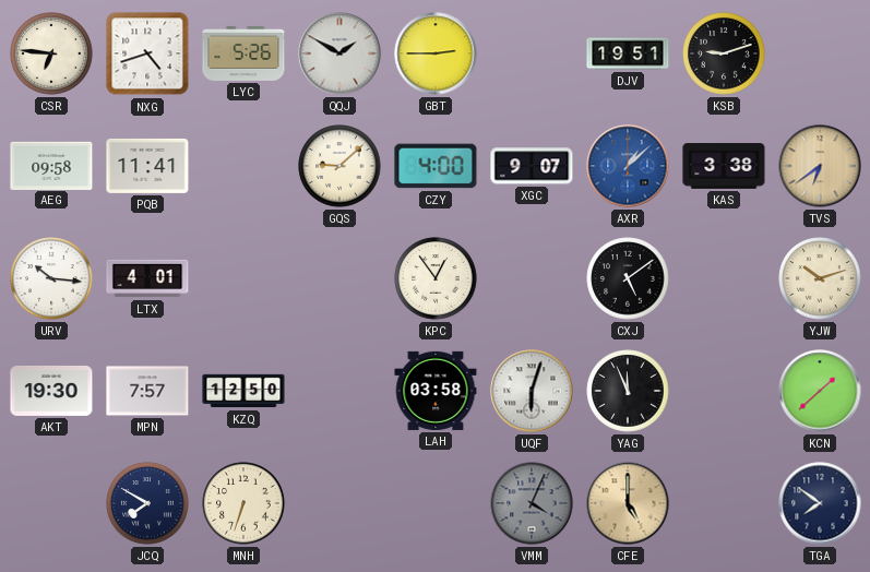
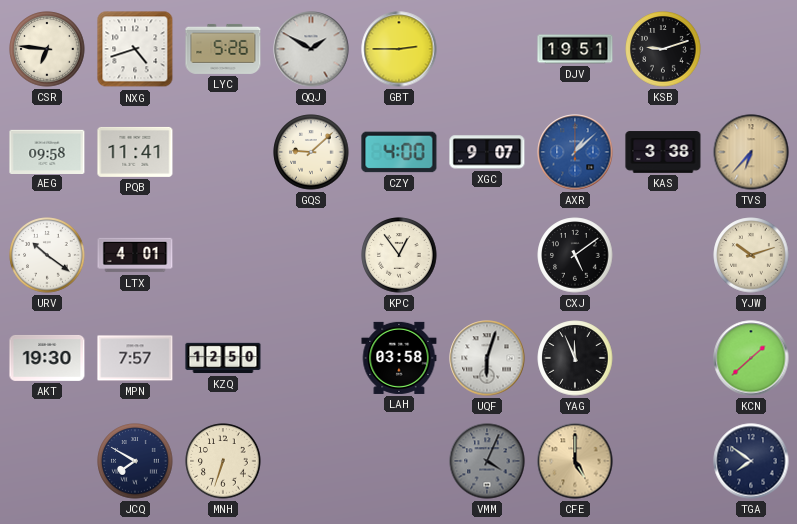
TVS: 6:39 -> 6:37 (751, 152)
URV: 10:16 -> 10:21 (47, 255)
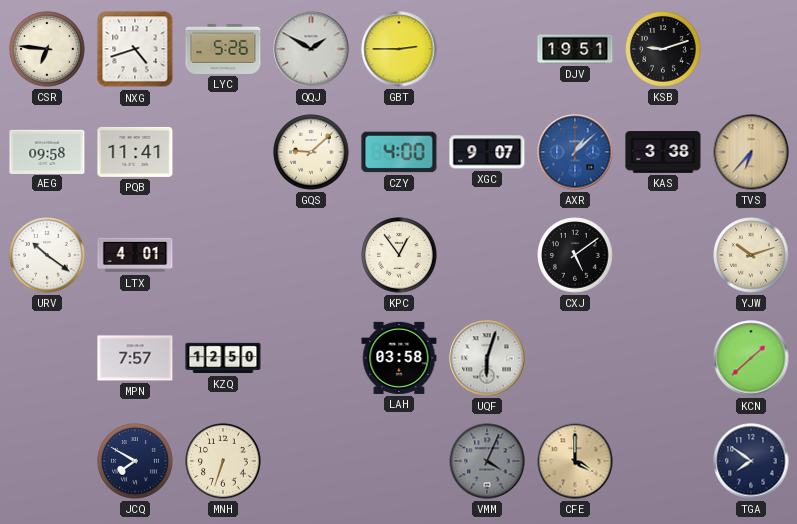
AKT: 19:30 -> none (47, 358)
YAG: 11:56 -> none (575, 358)
CFE: 5:00 -> 4:00 (575, 461)
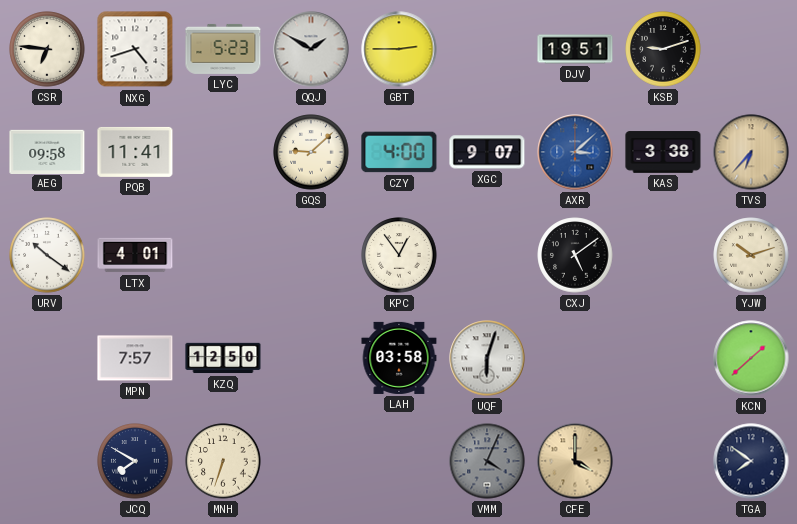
LYC: 5:26 -> 5:23 (223, 49)
AXR: 1:08 -> 3:08 (575, 152)
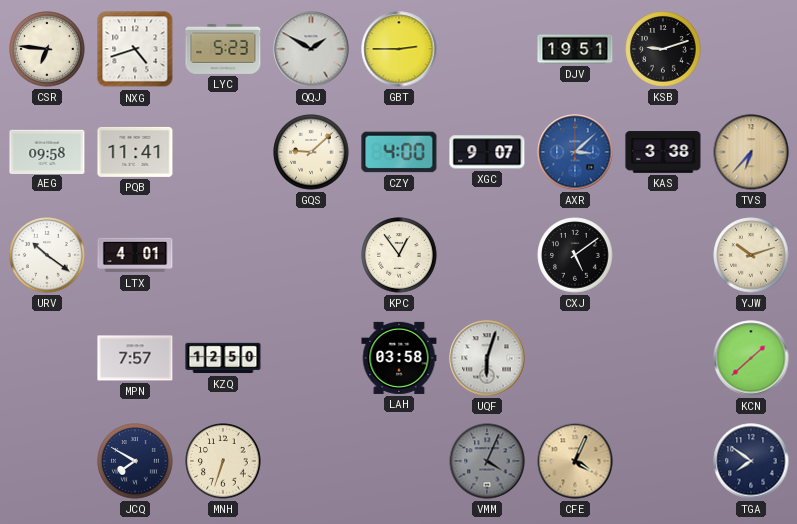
CFE: 4:00 -> 4:04 (575, 461)
